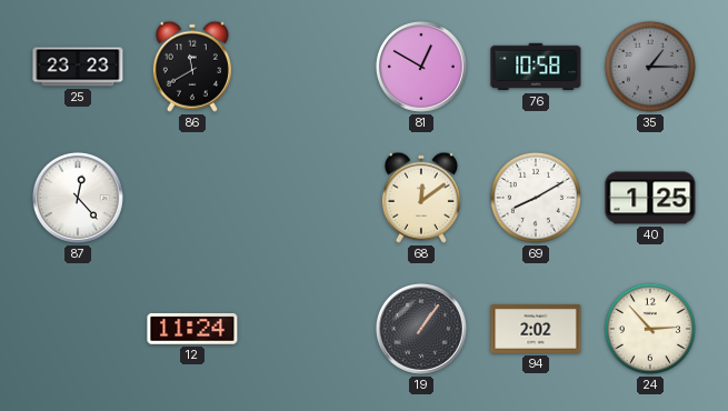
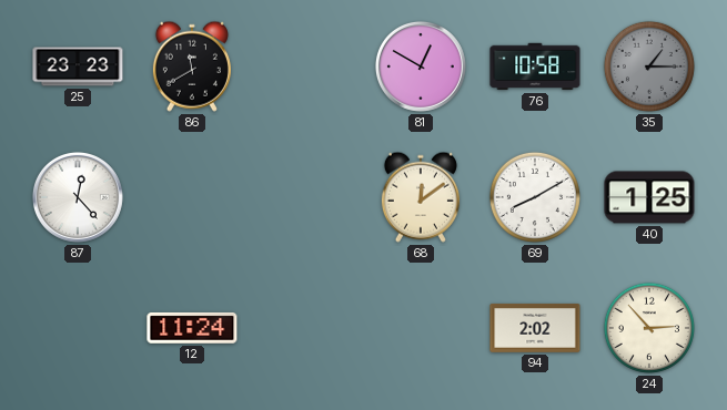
19: 1:06 -> none (421, 329)
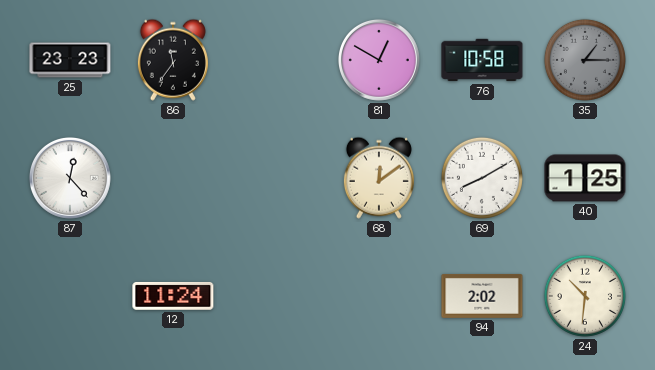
86: 11:40 -> 11:36 (173, 60)
24: 2:53 -> 10:31 (585, 296)
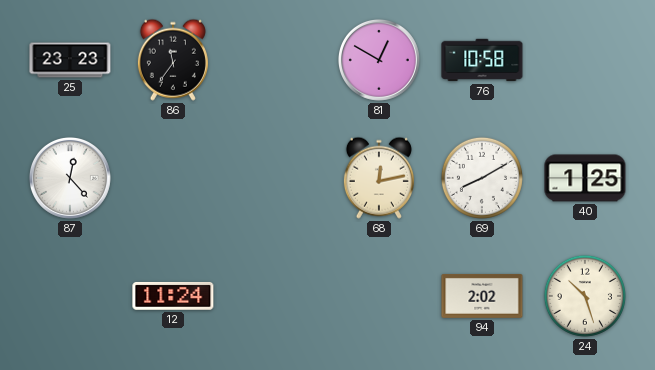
35: 1:15 -> none (585, 60)
68: 12:09 -> 12:13 (379, 178)
24: 10:31 -> 10:27 (585, 296)
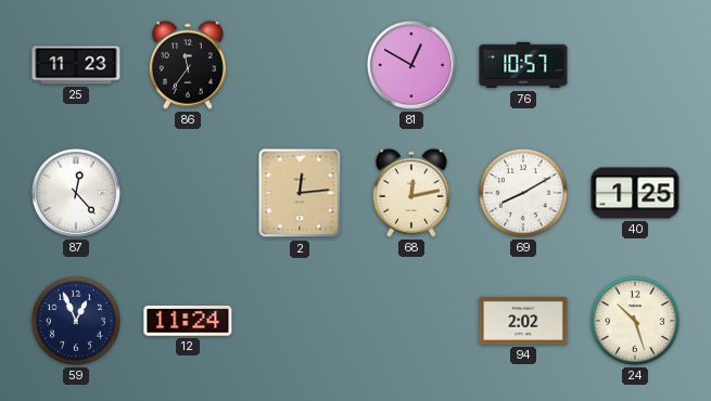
25: 23:23 -> 11:23 (76, 65)
76: 10:58 -> 10:57 (523, 65)
2: none -> 12:14 (300, 193)
59: none -> 12:56 (76, 321)
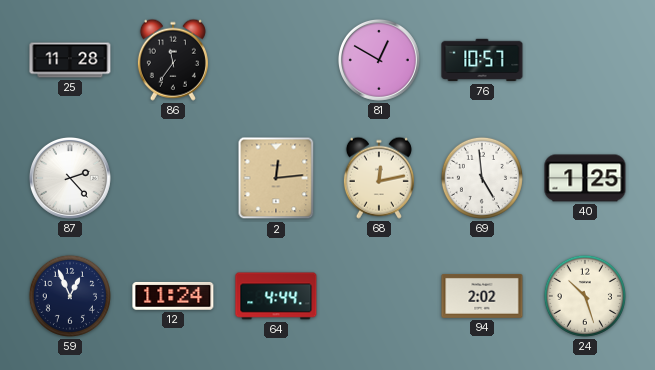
25: 11:23 -> 11:28 (70, 60)
87: 12:23 -> 2:23 (70, 178)
69: 8:10 -> 4:59 (482, 178)
64: none -> 4:44 (276, 296)
